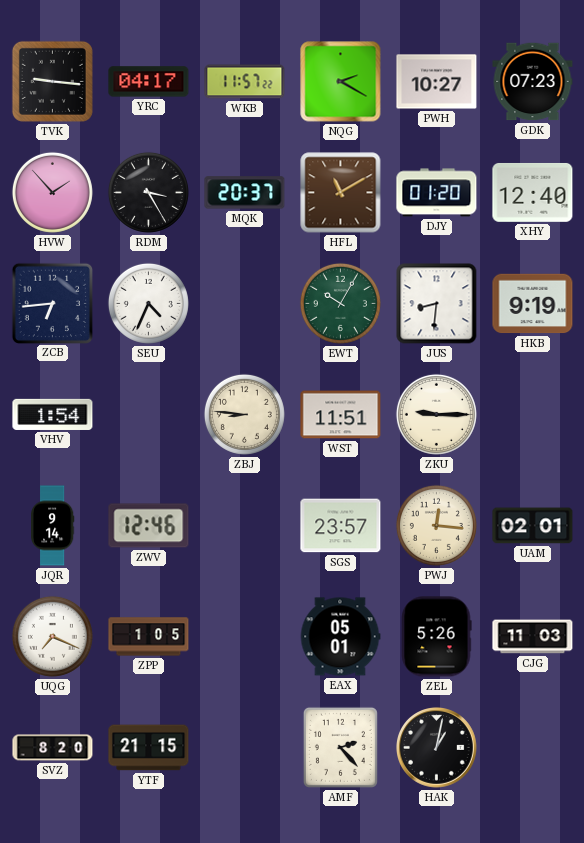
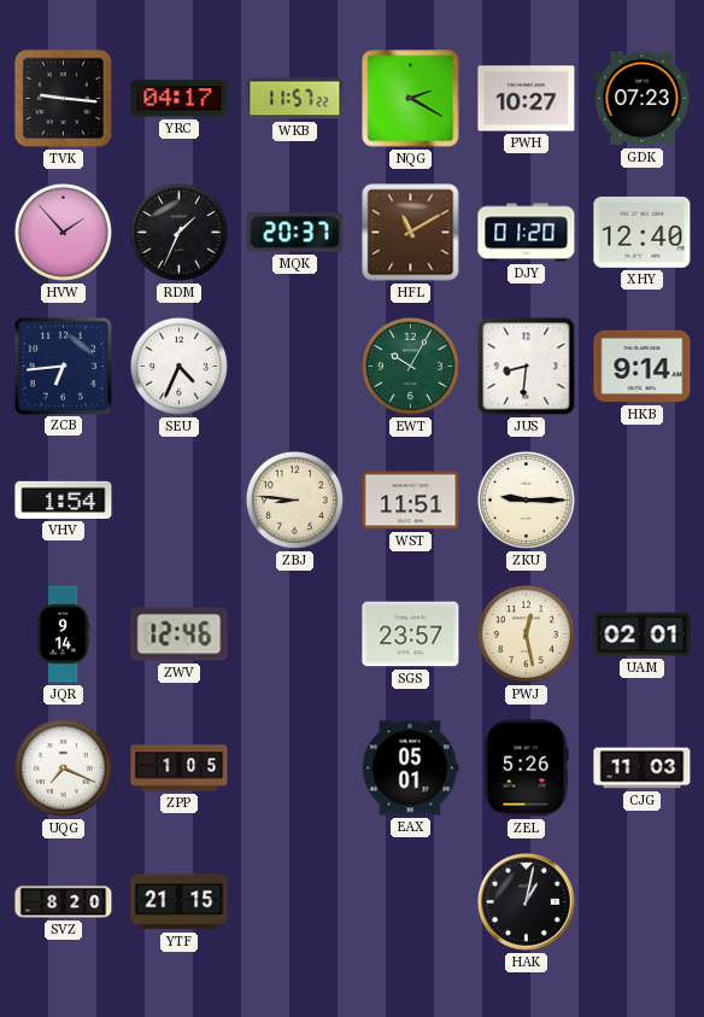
RDM: 3:25 -> 1:34 (178, 232)
HKB: 9:19 -> 9:14 (643, 367)
PWJ: 12:16 -> 12:28 (526, 633)
AMF: 2:23 -> none (340, 747)
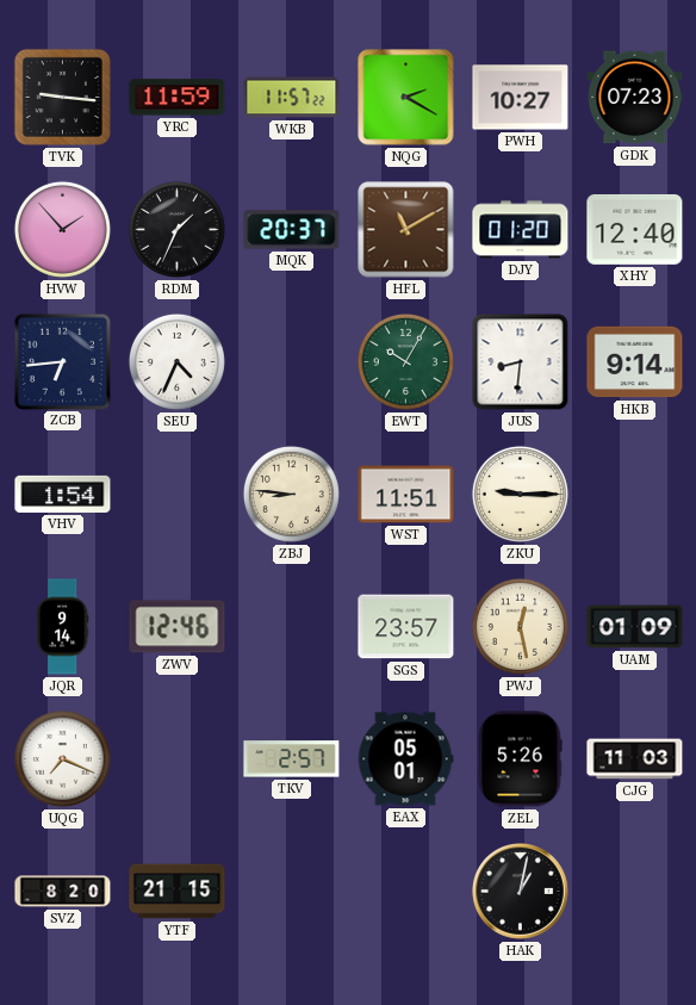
YRC: 04:17 -> 11:59 (178, 98)
UAM: 02:01 -> 01:09 (635, 627)
ZPP: 1:05 -> none (180, 768)
TKV: none -> 2:57 (292, 759)
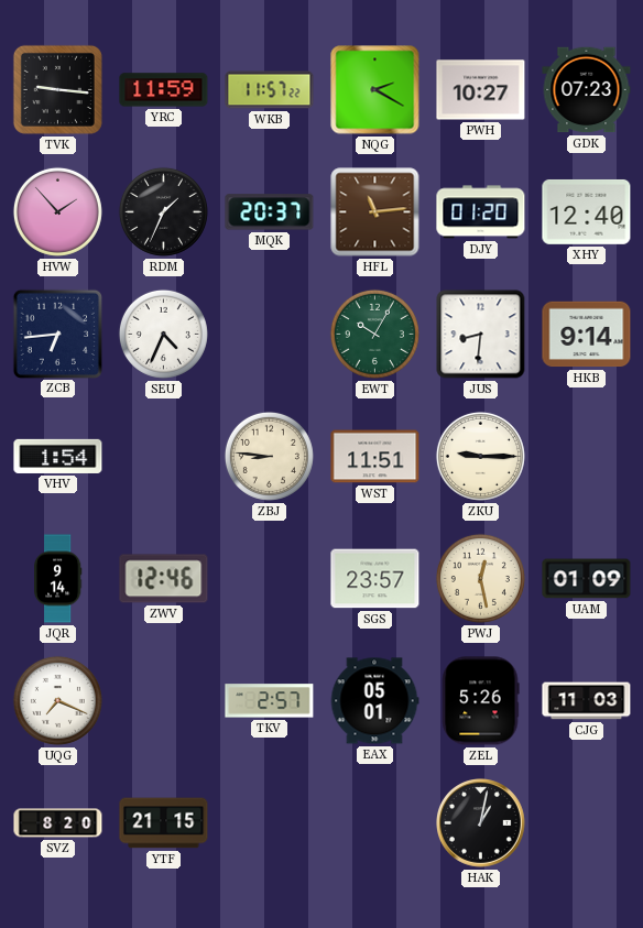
HFL: 11:10 -> 11:14 (375, 212)
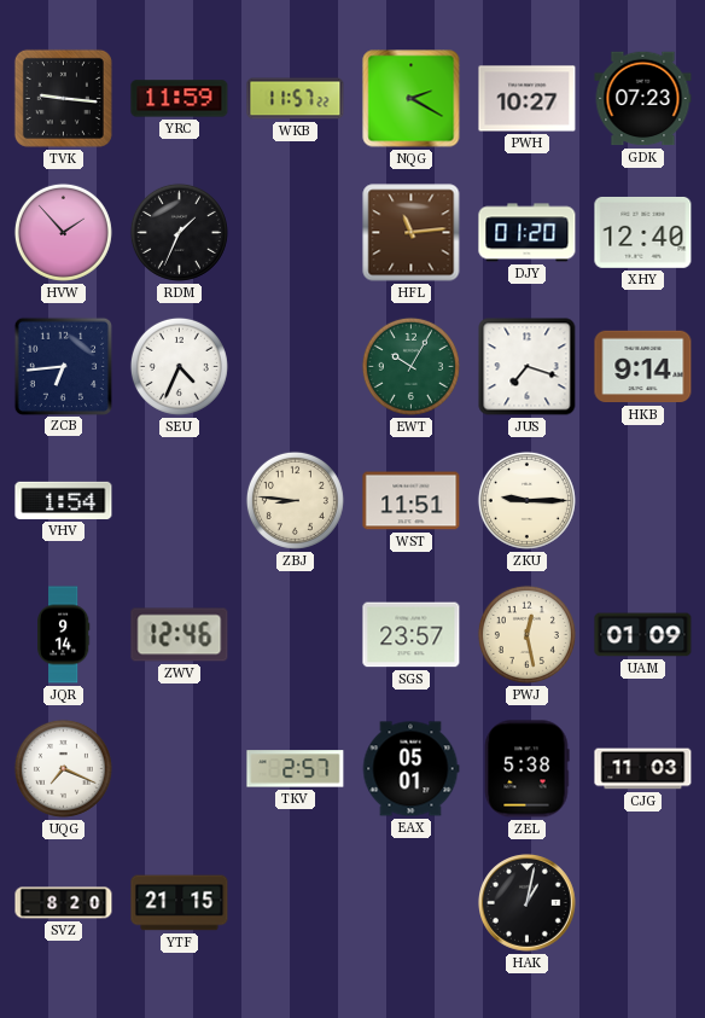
MQK: 20:37 -> none (270, 212)
JUS: 8:31 -> 7:18 (528, 367)
ZEL: 5:26 -> 5:38 (526, 769)
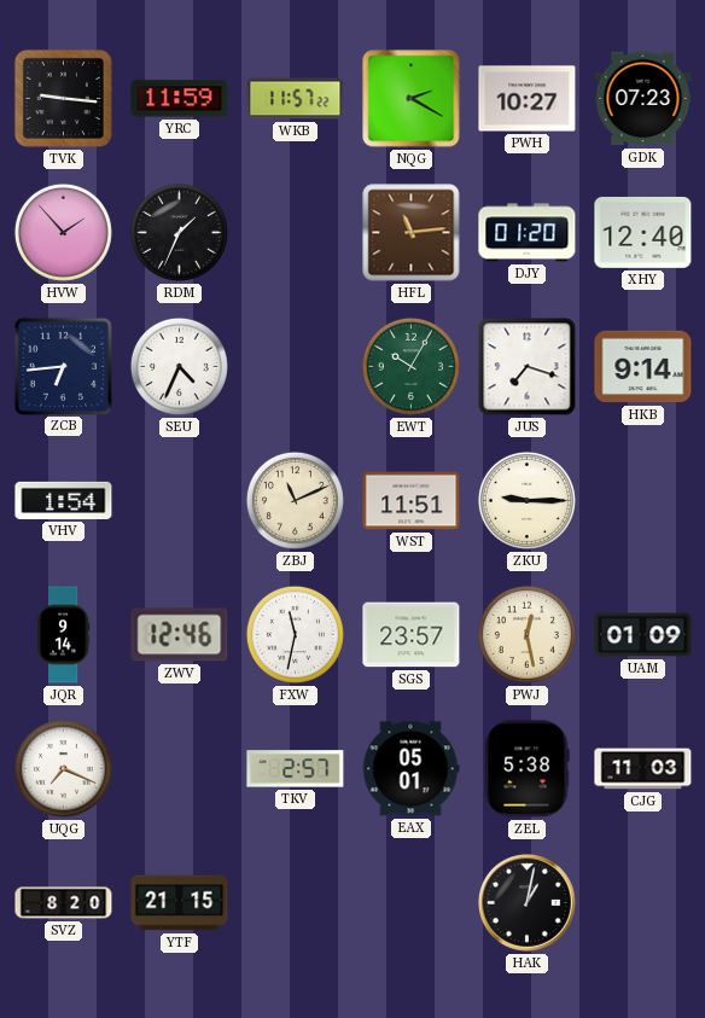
ZBJ: 8:46 -> 11:11 (295, 500)
FXW: none -> 11:32 (295, 634)
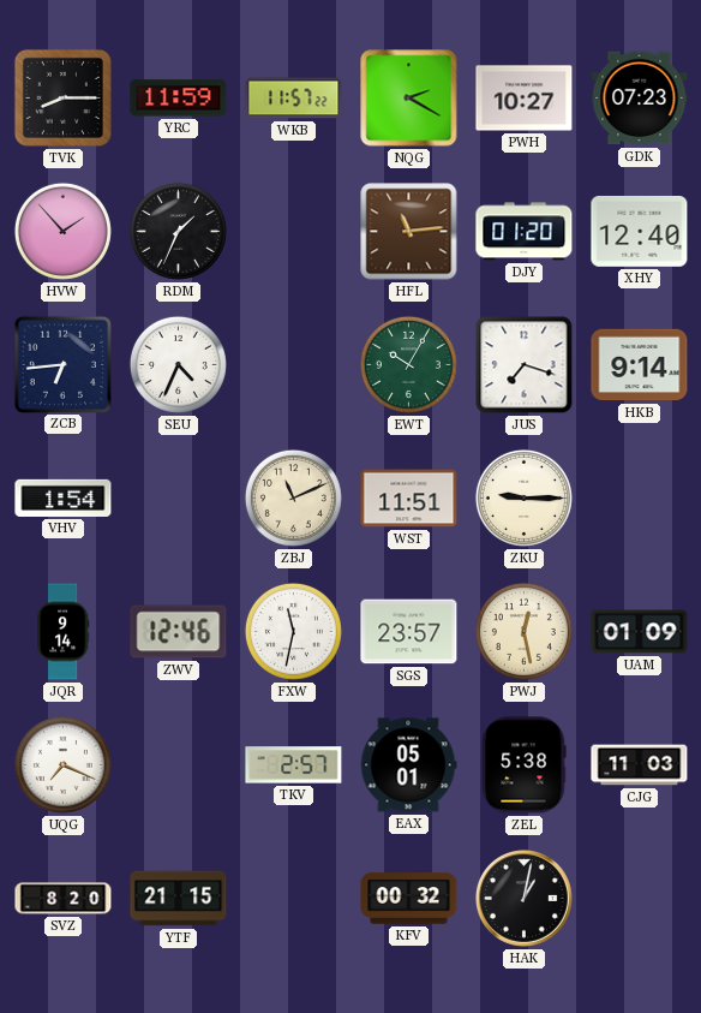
TVK: 9:16 -> 8:15 (62, 97)
KFV: none -> 00:32 (409, 899)
